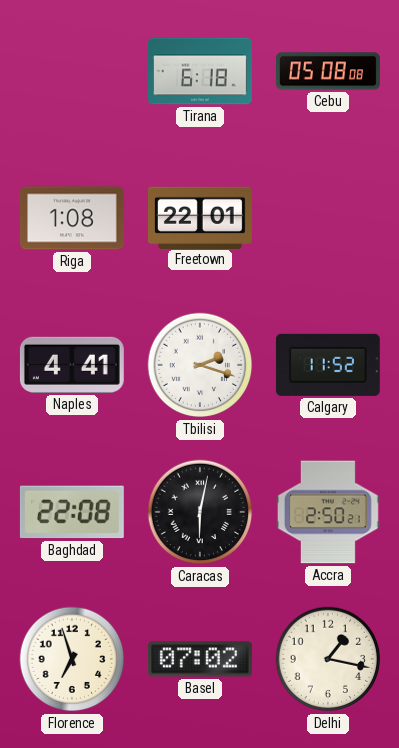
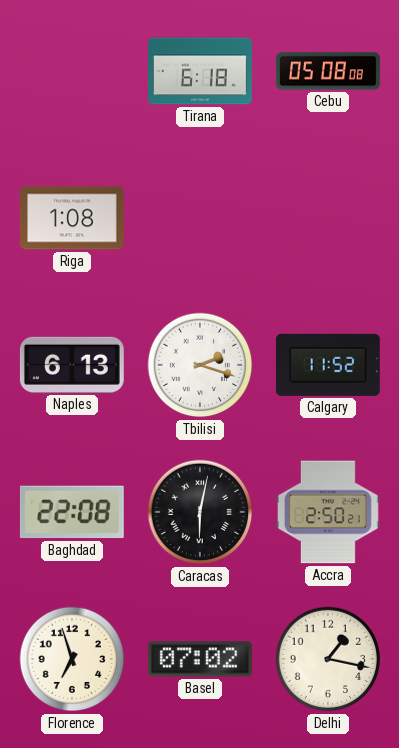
Freetown: 22:01 -> none (200, 217)
Naples: 4:41 -> 6:13 (72, 365)
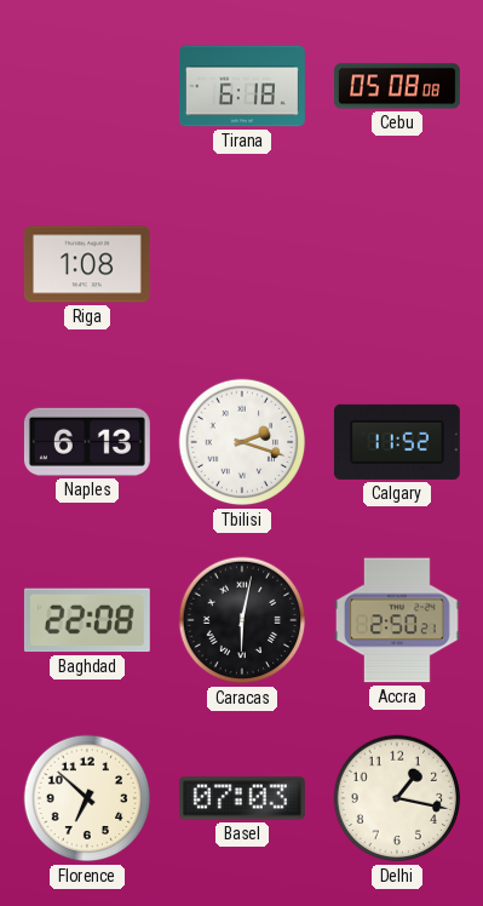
Florence: 6:57 -> 6:52 (87, 798)
Basel: 07:02 -> 07:03 (242, 798)
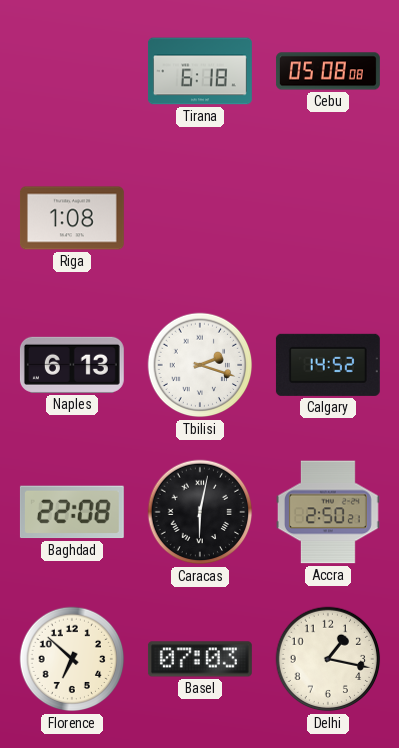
Calgary: 11:52 -> 14:52 (328, 365)
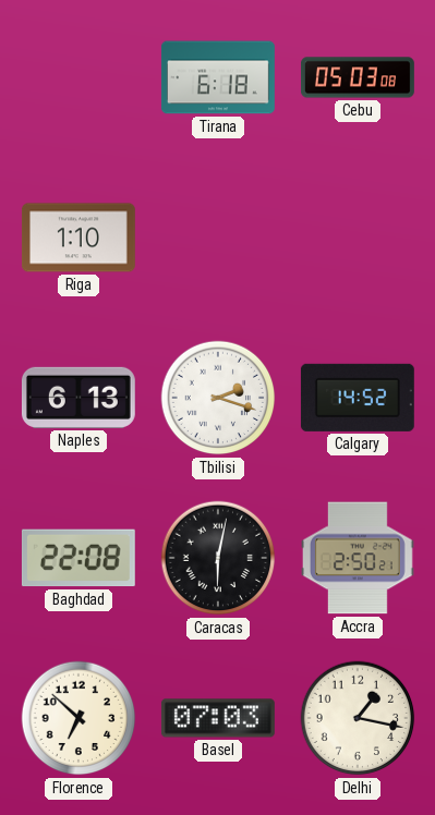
Cebu: 05:08 -> 05:03 (359, 77)
Riga: 1:08 -> 1:10 (78, 238)
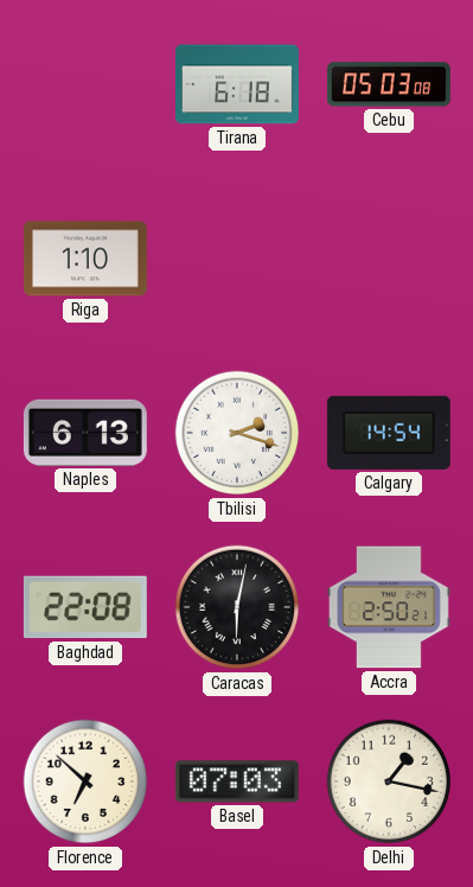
Calgary: 14:52 -> 14:54 (389, 433)
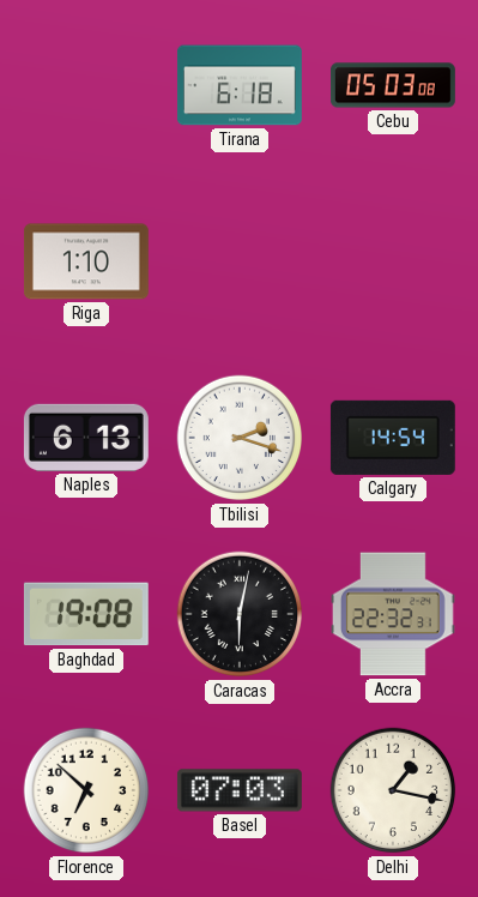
Baghdad: 22:08 -> 19:08 (86, 614)
Accra: 2:50 -> 22:32 (393, 614)
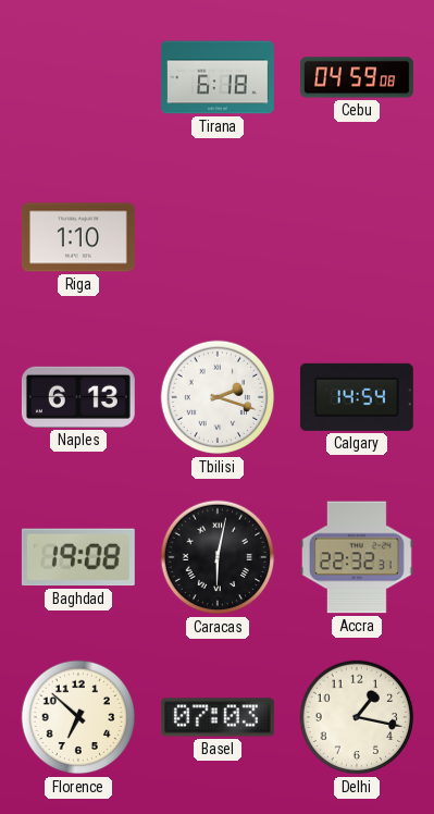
Cebu: 05:03 -> 04:59 (358, 77)
